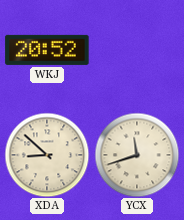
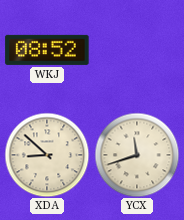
WKJ: 20:52 -> 08:52 (47, 50)
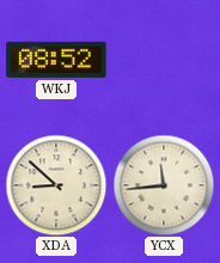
YCX: 11:42 -> 11:44 (164, 185)
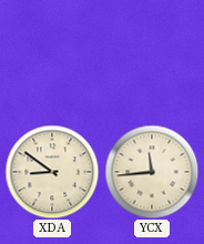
WKJ: 08:52 -> none (56, 60)
XDA: 8:52 -> 8:51 (52, 172)
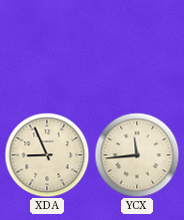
XDA: 8:51 -> 8:56 (47, 155)
